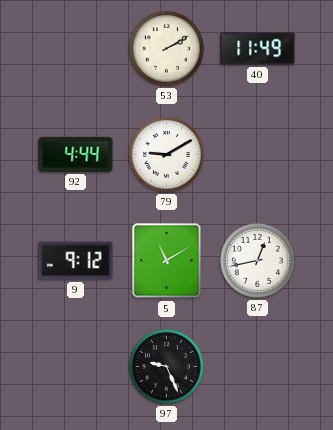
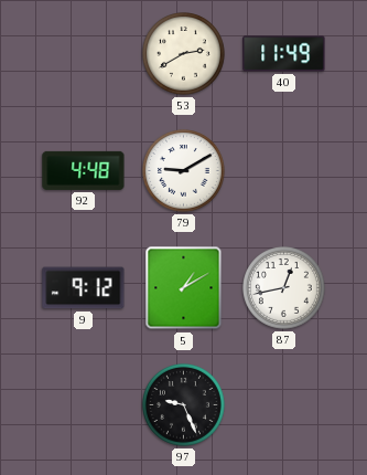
53: 2:10 -> 2:40 (184, 54)
92: 4:44 -> 4:48 (84, 170)
5: 11:10 -> 1:10 (184, 288)
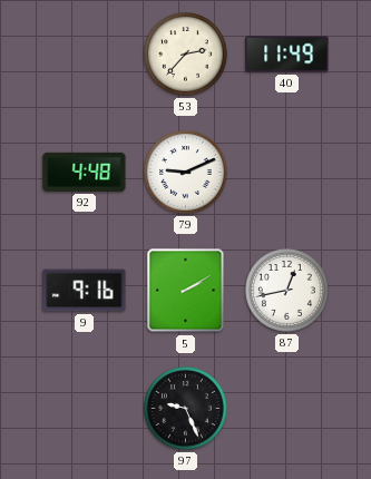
53: 2:40 -> 2:37 (186, 55)
79: 9:10 -> 9:11 (186, 173)
9: 9:12 -> 9:16 (85, 291)
5: 1:10 -> 2:10 (186, 291)
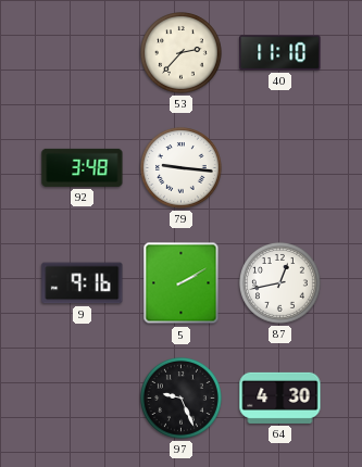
40: 11:49 -> 11:10 (280, 53)
92: 4:48 -> 3:48 (83, 167)
79: 9:11 -> 9:16 (182, 168)
64: none -> 4:30 (280, 397)
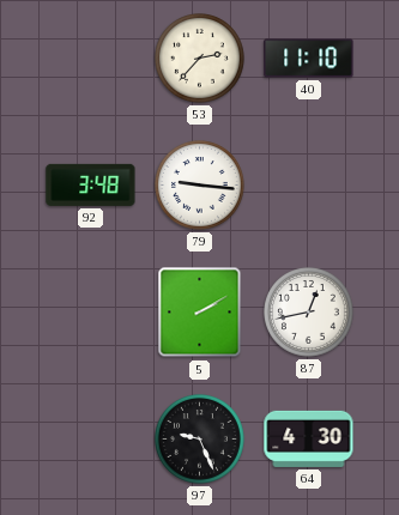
9: 9:16 -> none (83, 283)
